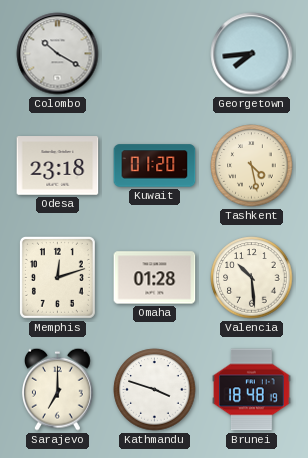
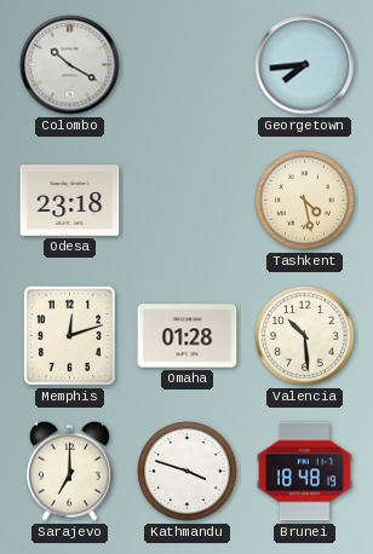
Kuwait: 01:20 -> none (155, 166)
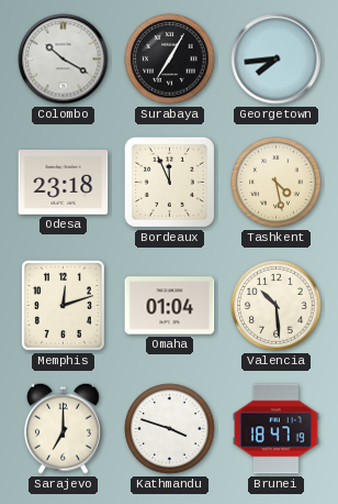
Surabaya: none -> 7:05 (170, 59)
Bordeaux: none -> 11:56 (169, 182)
Omaha: 01:28 -> 01:04 (170, 306)
Brunei: 18:48 -> 18:47 (277, 429)
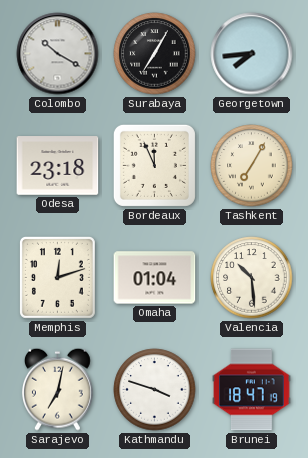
Tashkent: 4:28 -> 7:05 (252, 166)
Sarajevo: 7:00 -> 7:02 (57, 389)
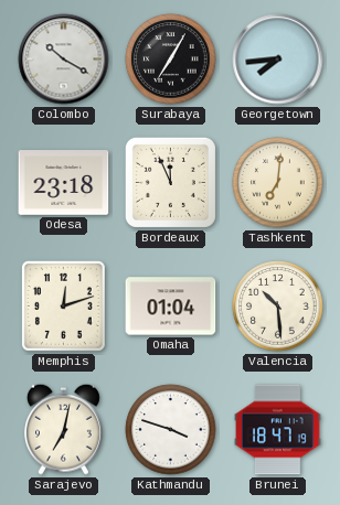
Tashkent: 7:05 -> 7:01 (278, 183)
